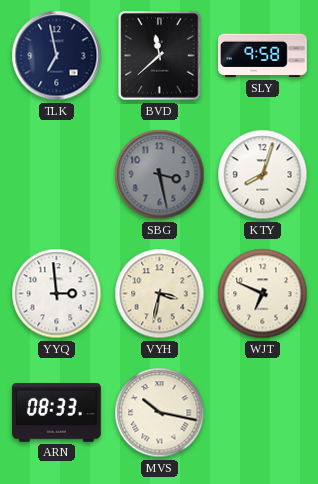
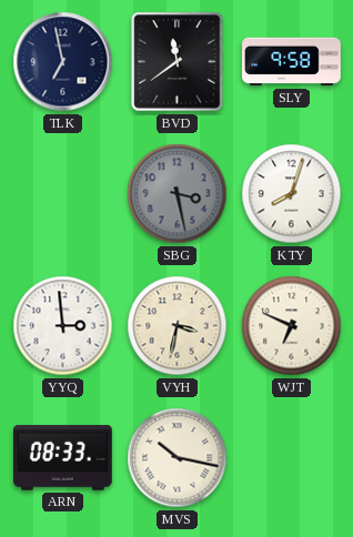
BVD: 11:38 -> 11:39 (178, 62)
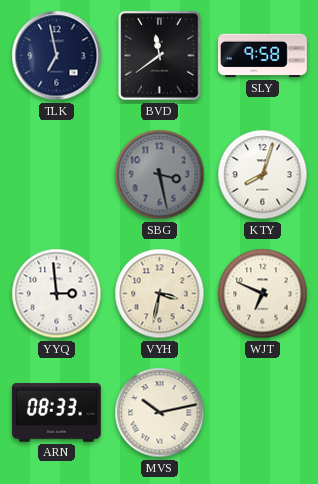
MVS: 10:17 -> 10:13 (160, 413)
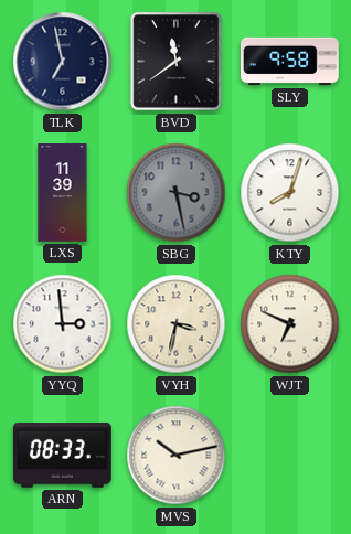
LXS: none -> 11:39 (63, 193)
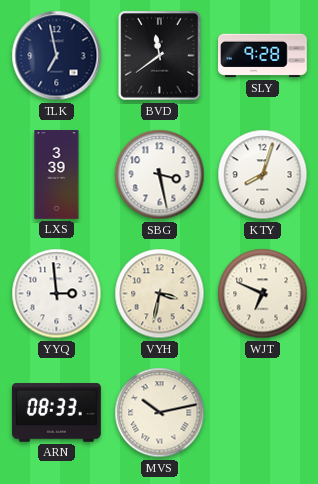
SLY: 9:58 -> 9:28 (263, 56)
LXS: 11:39 -> 3:39 (57, 175)
SBG dial: grey -> white (160, 175)
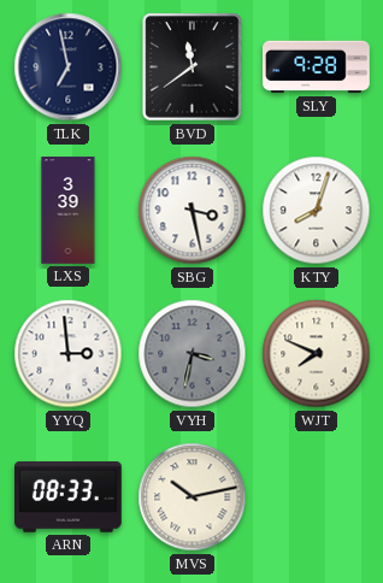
VYH dial: cream -> grey (193, 354)
WJT: 6:49 -> 7:49 (317, 354)
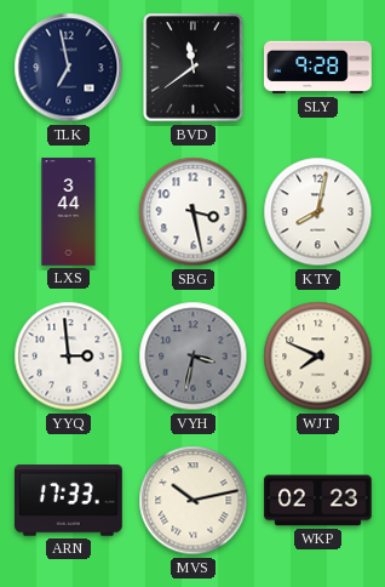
LXS: 3:39 -> 3:44 (69, 212)
KTY: 8:03 -> 8:02 (318, 212)
ARN: 08:33 -> 17:33 (69, 501)
WKP: none -> 02:23 (318, 501)
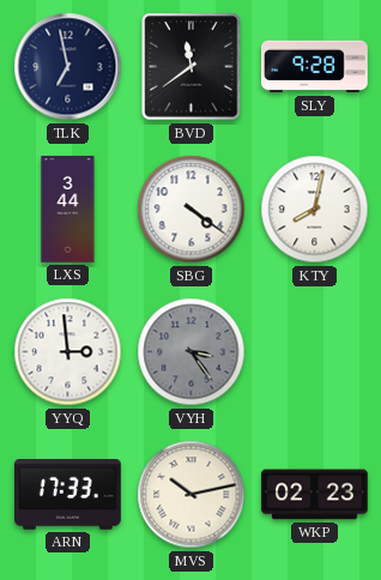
SBG: 3:28 -> 4:21 (192, 210)
VYH: 3:32 -> 3:24 (192, 352)
WJT: 7:49 -> none (318, 357)
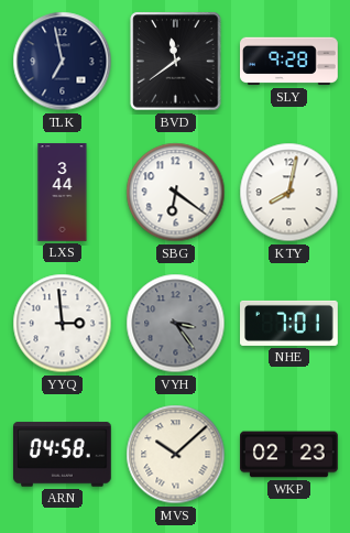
SBG: 4:21 -> 6:21 (176, 193)
NHE: none -> 7:01 (289, 323)
ARN: 17:33 -> 04:58 (63, 455)
MVS: 10:13 -> 10:08 (176, 455)
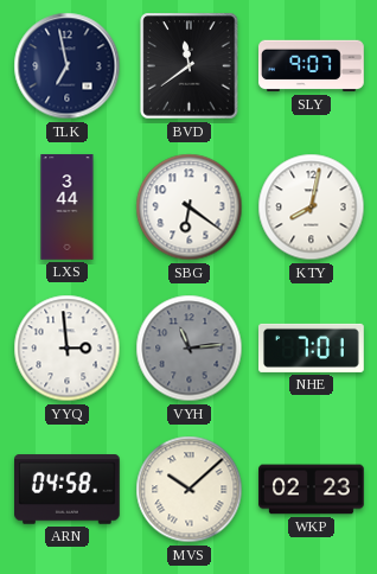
SLY: 9:28 -> 9:07 (312, 66)
VYH: 3:24 -> 11:14 (190, 349)
